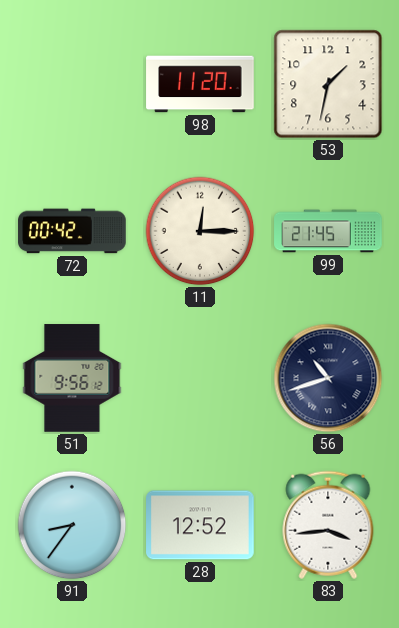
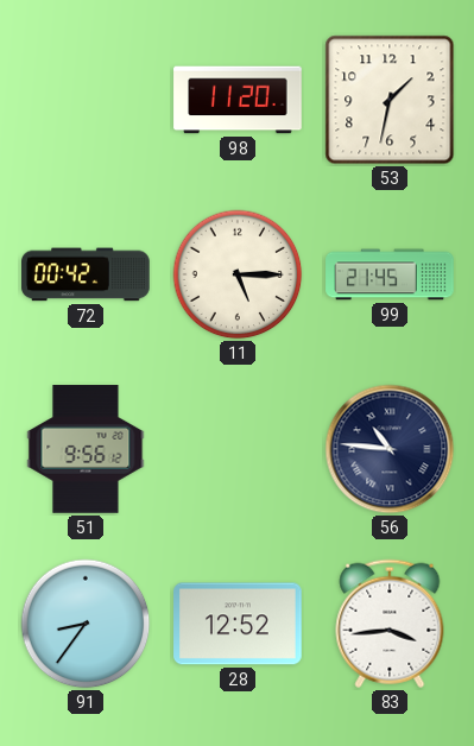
11: 12:15 -> 5:15 (238, 274)
56: 10:42 -> 10:46 (390, 449)
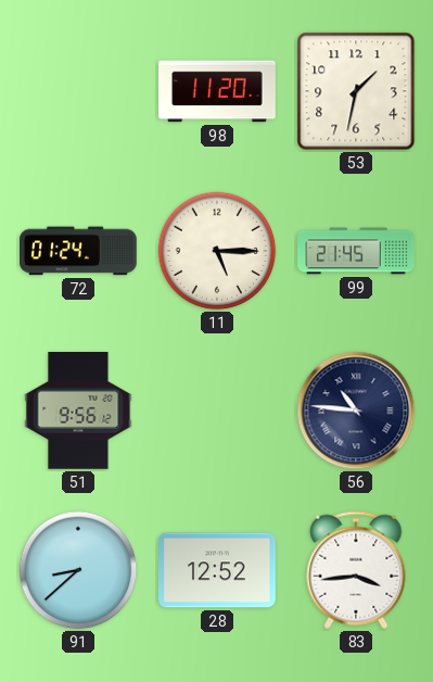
72: 00:42 -> 01:24 (78, 251)
91: 8:36 -> 8:38 (78, 570)
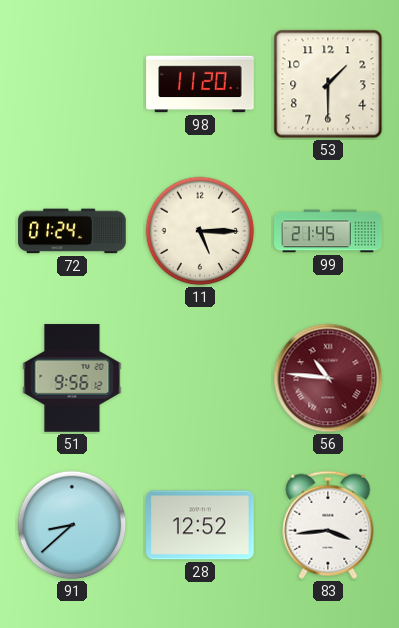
53: 1:32 -> 1:30 (328, 84)
56 dial: navy -> burgundy (328, 378)
